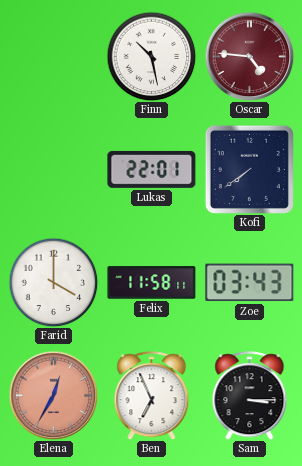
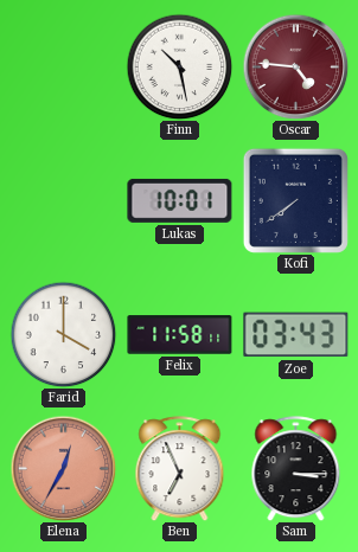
Lukas: 22:01 -> 10:01 (180, 200)
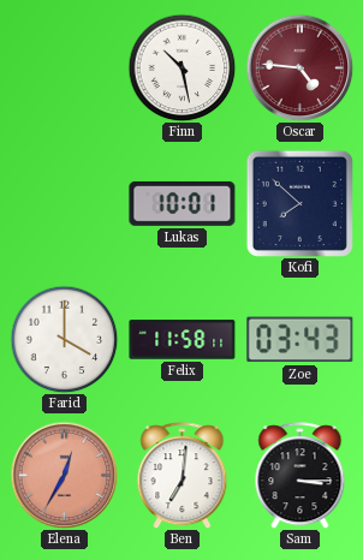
Kofi: 7:39 -> 7:52 (299, 203)
Ben: 6:56 -> 7:01 (183, 476)
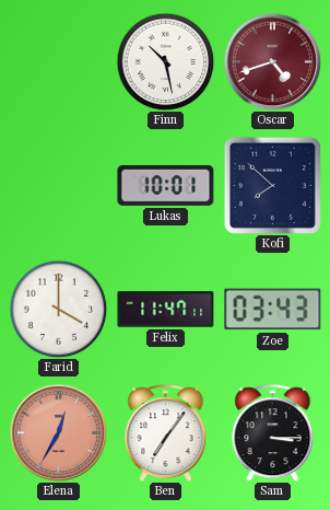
Oscar: 4:46 -> 4:42 (272, 61)
Felix: 11:58 -> 11:47 (166, 310)
Ben: 7:01 -> 7:06 (166, 433)
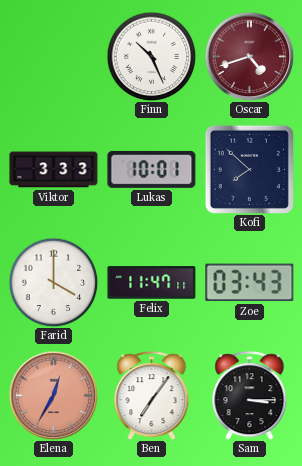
Finn: 10:28 -> 10:26 (151, 56)
Viktor: none -> 3:33 (54, 170)
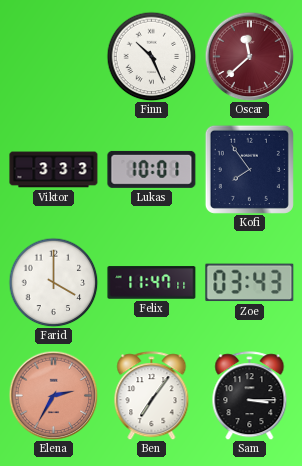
Oscar: 4:42 -> 11:38 (249, 56)
Kofi: 7:52 -> 7:54 (249, 169)
Elena: 12:35 -> 2:35 (53, 395)
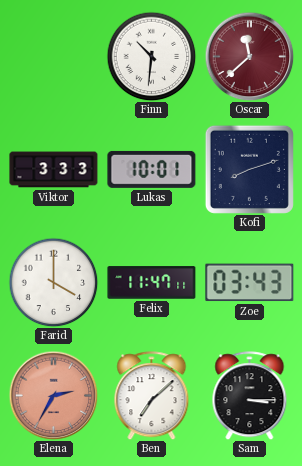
Finn: 10:26 -> 10:31 (151, 56)
Kofi: 7:54 -> 8:12 (249, 169)
Ben: 7:06 -> 7:08 (152, 396)
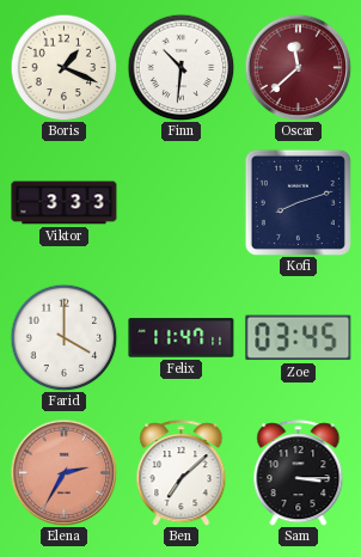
Boris: none -> 1:19 (63, 67)
Lukas: 10:01 -> none (152, 169)
Zoe: 03:43 -> 03:45 (299, 338)
